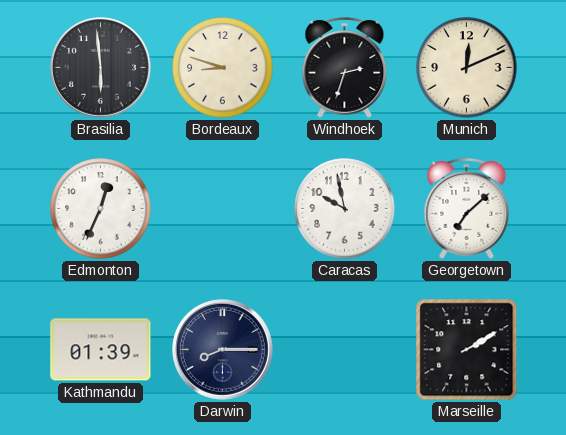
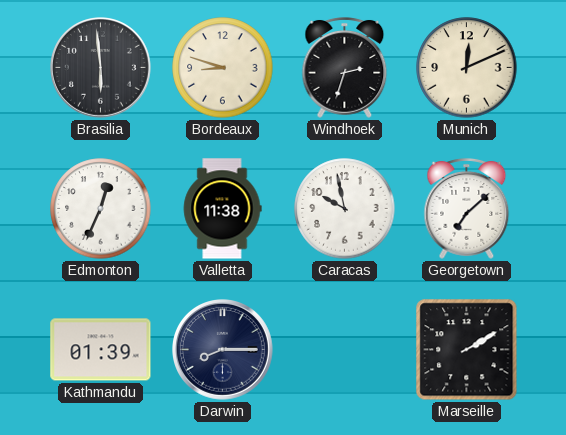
Valletta: none -> 11:38 (222, 209)
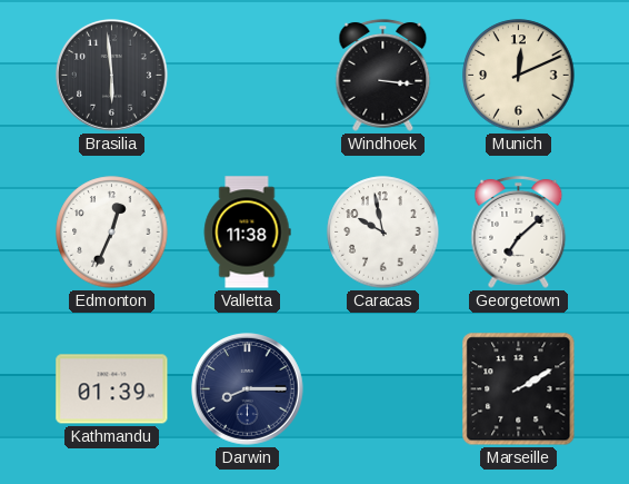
Bordeaux: 8:48 -> none (223, 68)
Windhoek: 2:33 -> 3:16 (383, 76)
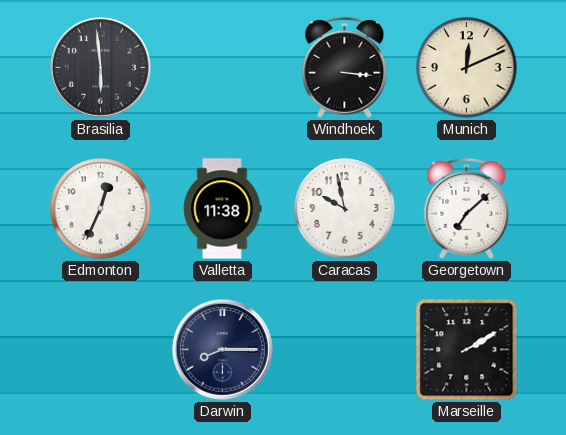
Kathmandu: 01:39 -> none (112, 389)
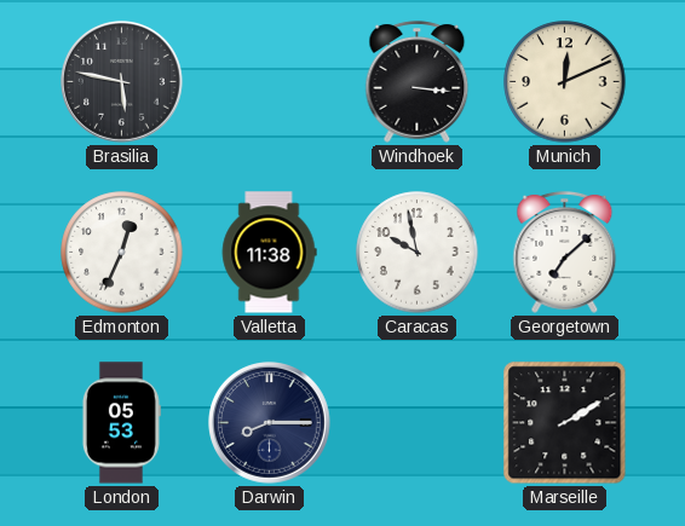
Brasilia: 5:59 -> 5:47 (122, 82)
London: none -> 05:53 (121, 423)
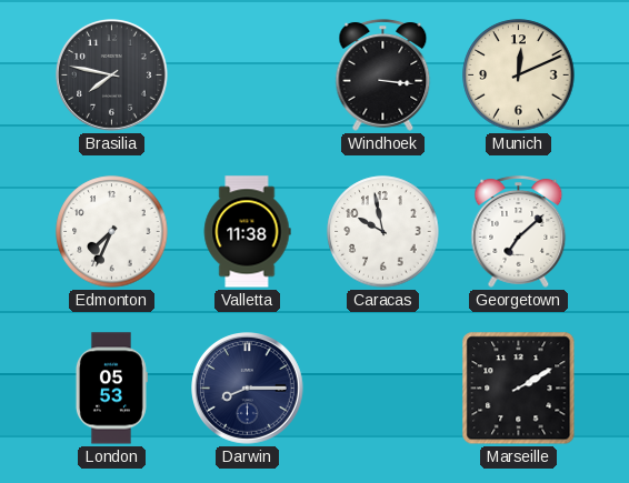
Brasilia: 5:47 -> 7:47 (112, 76)
Edmonton: 12:34 -> 7:34 (112, 232)
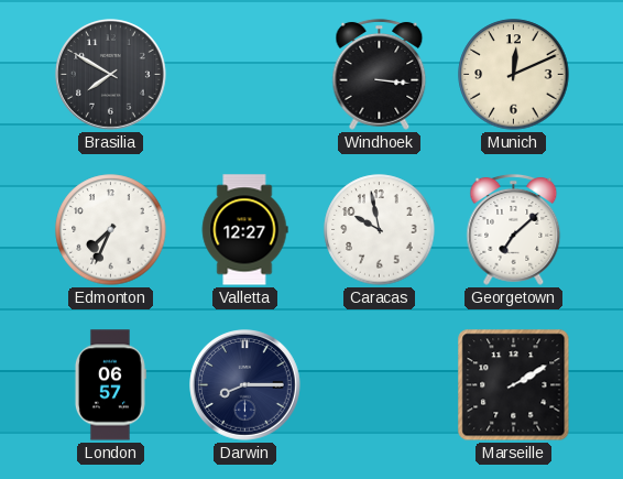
Brasilia: 7:47 -> 7:50 (111, 75)
Valletta: 11:38 -> 12:27 (244, 230)
London: 05:53 -> 06:57 (110, 385)
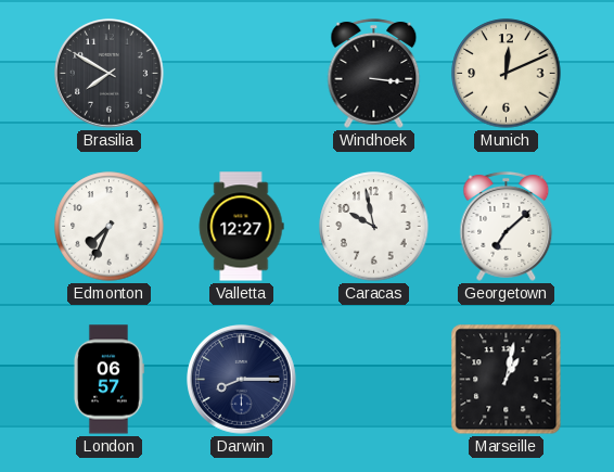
Marseille: 2:10 -> 1:02 (507, 380)
